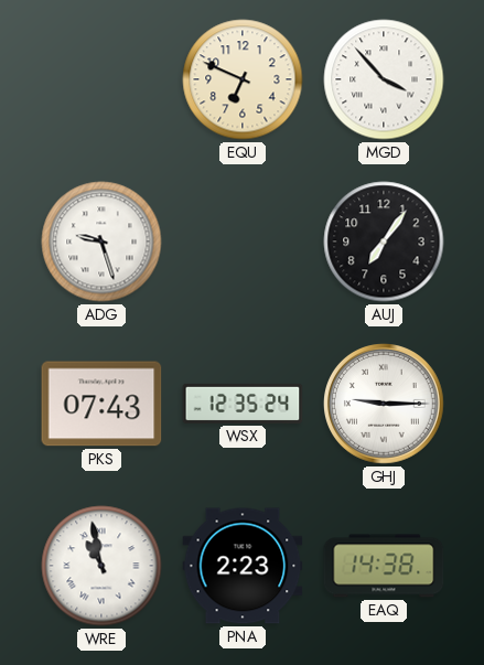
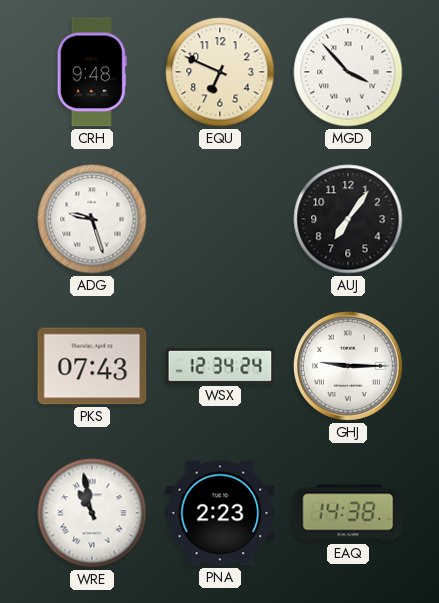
CRH: none -> 9:48 (92, 72)
WSX: 12:35 -> 12:34 (220, 366)
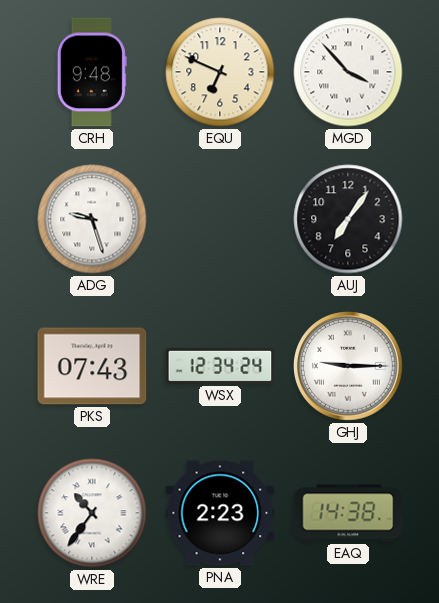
WRE: 10:58 -> 10:36 (92, 513)
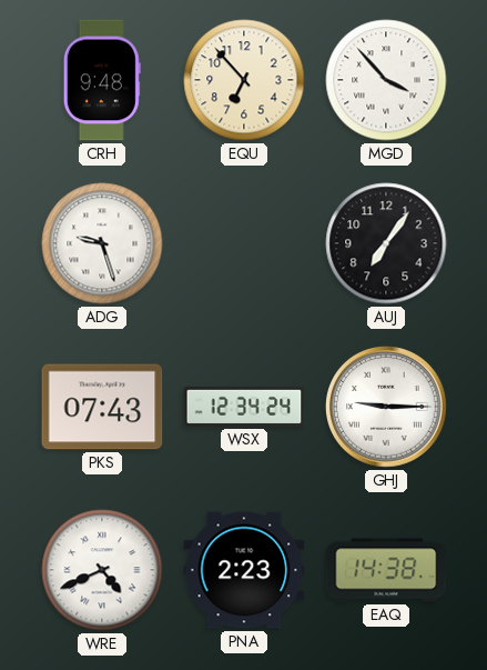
EQU: 6:49 -> 6:53 (244, 80)
WRE: 10:36 -> 4:41 (102, 570)
